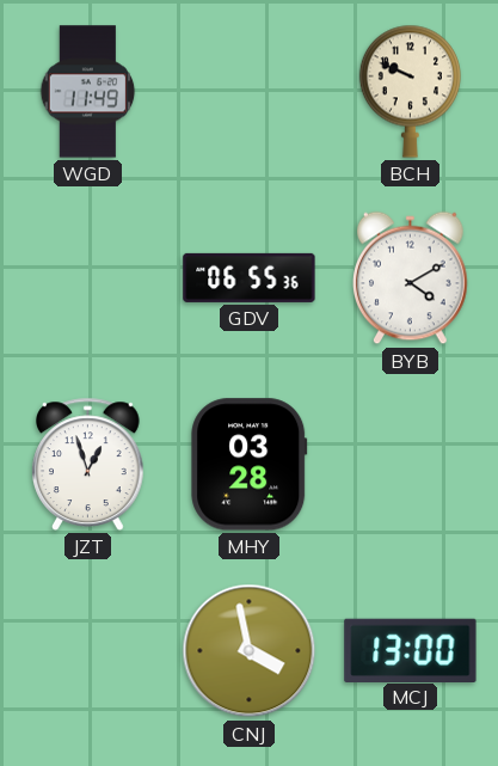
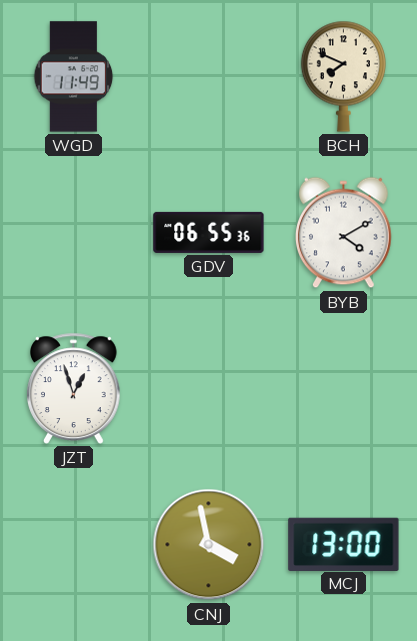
BCH: 9:49 -> 7:49 (343, 76)
MHY: 03:28 -> none (250, 465)
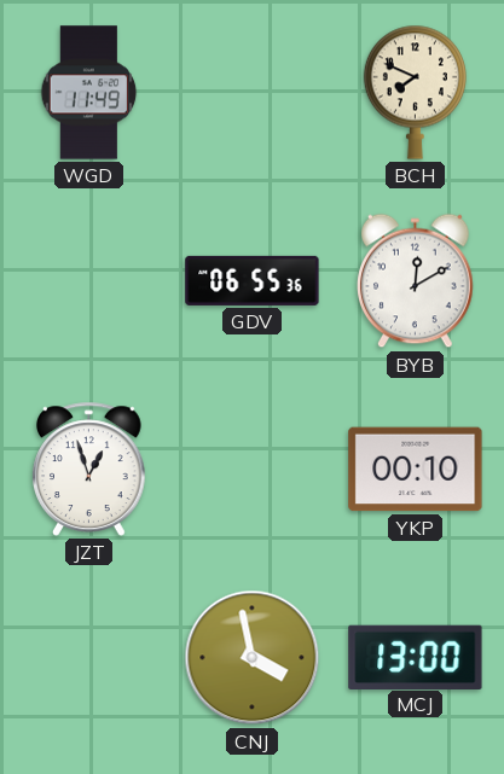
BYB: 4:10 -> 12:10 (416, 281)
YKP: none -> 00:10 (416, 470)
